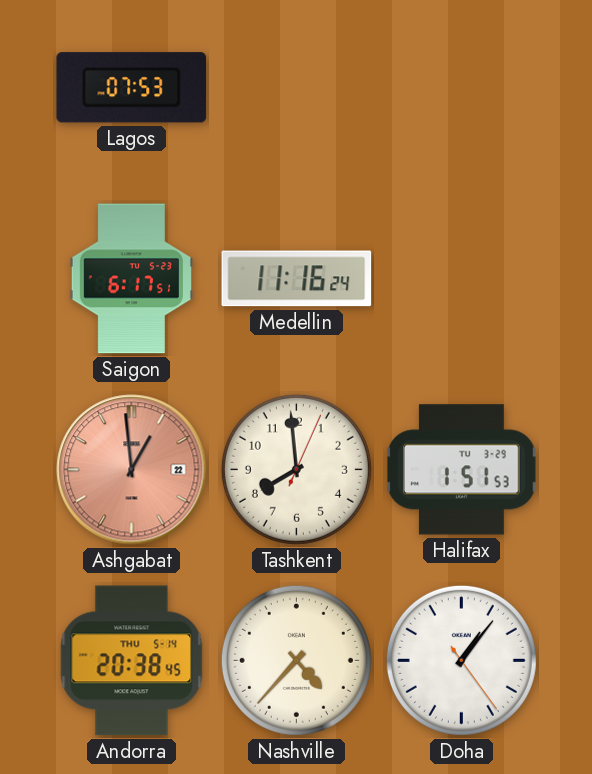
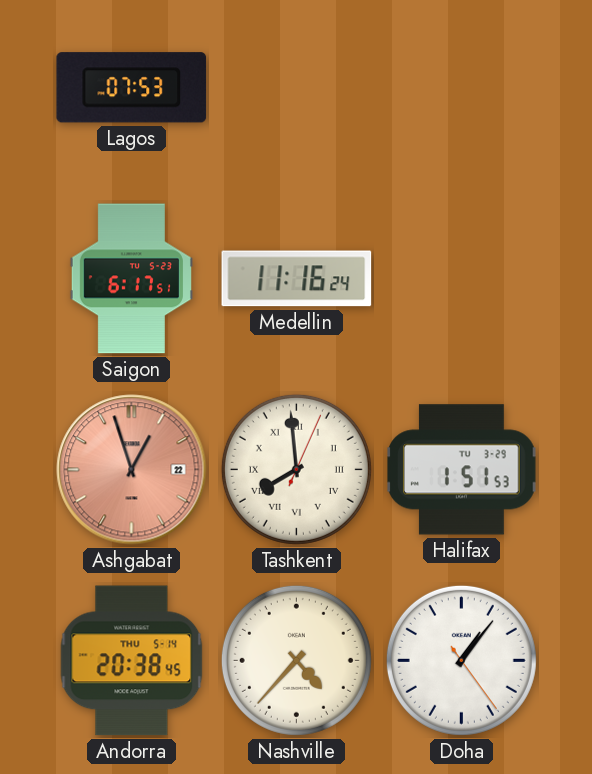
Ashgabat: 12:59 -> 12:57 (132, 470)
Tashkent numerals: Arabic -> Roman (296, 469)
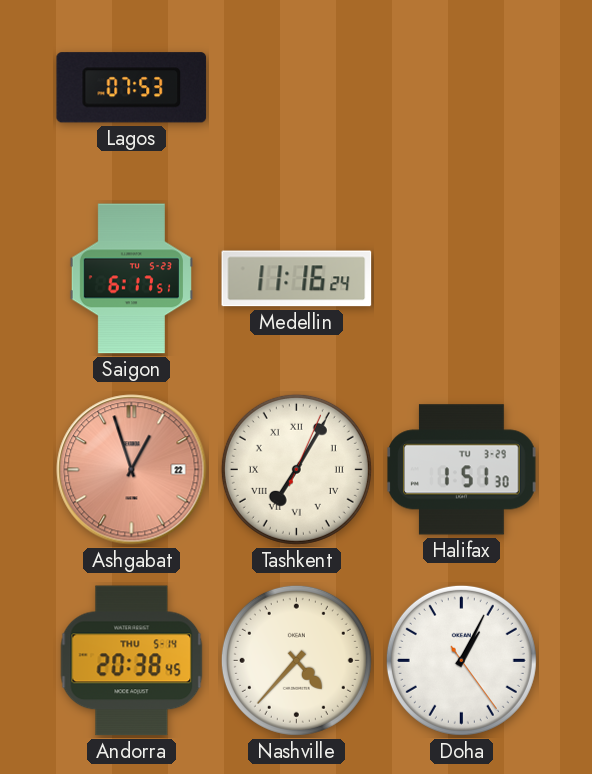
Tashkent: 7:59 -> 7:05 (296, 469)
Halifax: 1:51:53 -> 1:51:30 (462, 470)
Doha: 1:06 -> 1:04 (461, 660)
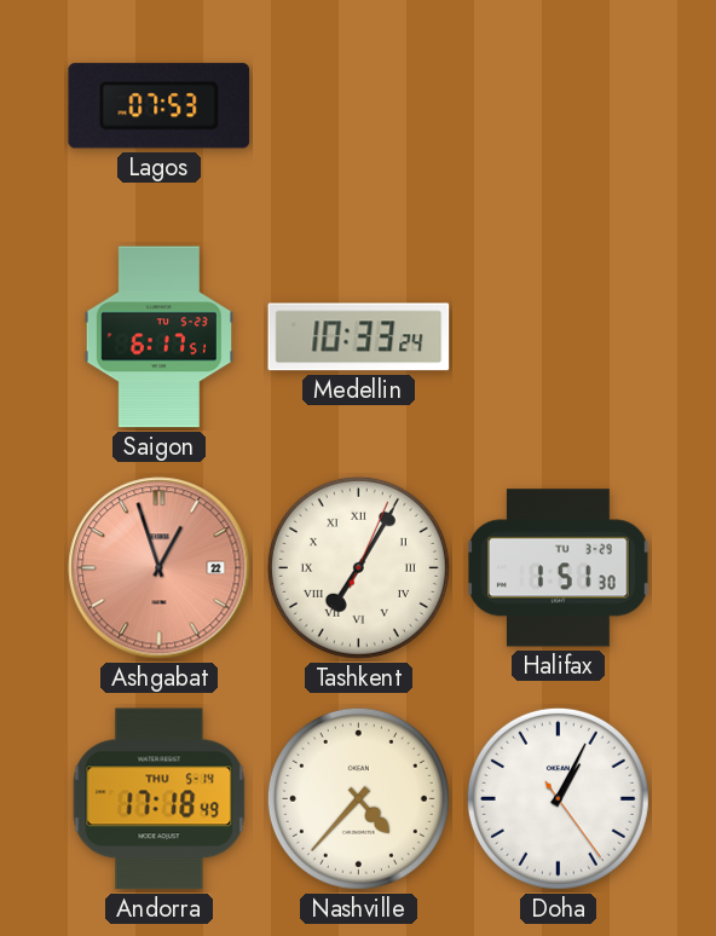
Medellin: 11:16 -> 10:33 (359, 337)
Andorra: 20:38 -> 17:18 (160, 799)
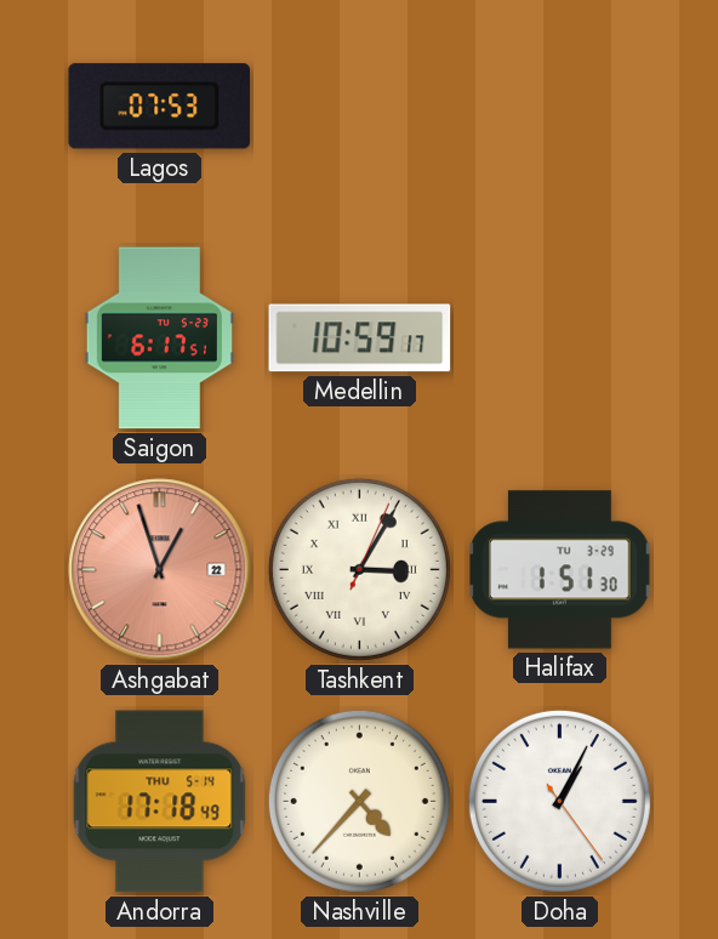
Medellin: 10:33 -> 10:59 (360, 338)
Tashkent: 7:05 -> 3:05 (359, 569)
